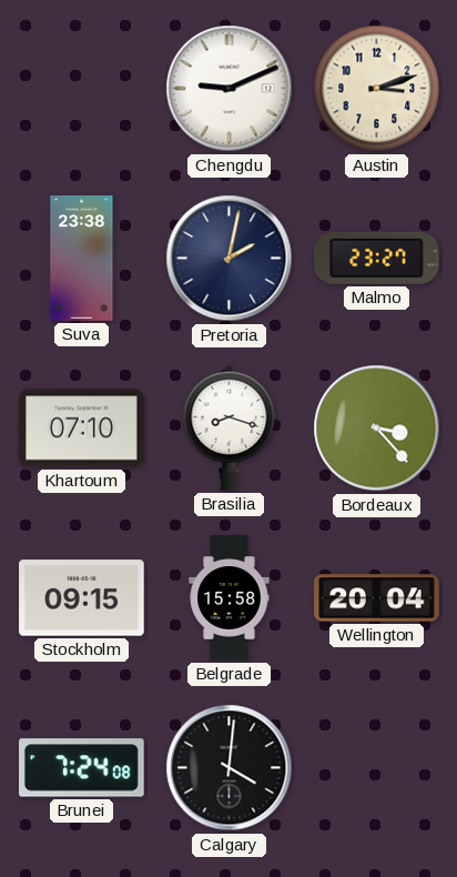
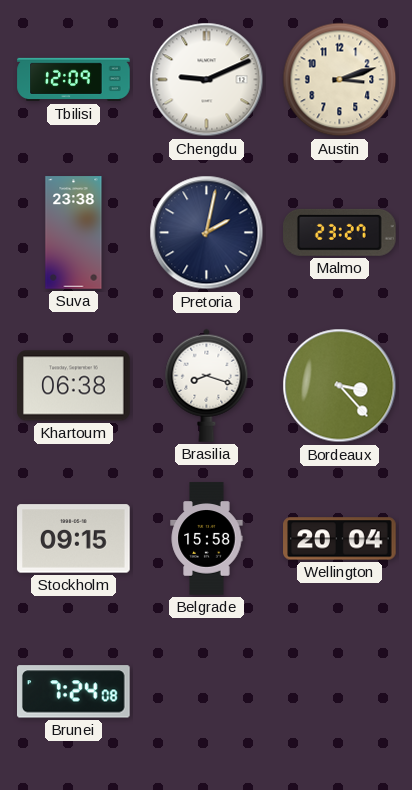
Tbilisi: none -> 12:09 (74, 80)
Khartoum: 07:10 -> 06:38 (74, 386)
Calgary: 4:01 -> none (230, 768)
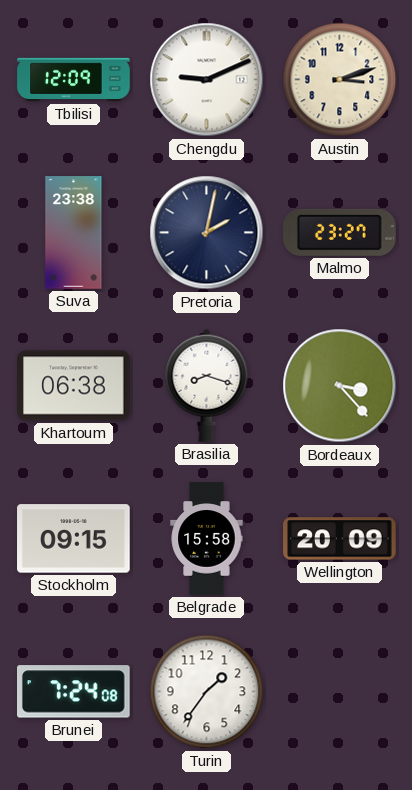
Wellington: 20:04 -> 20:09 (340, 539)
Turin: none -> 1:36 (207, 692)
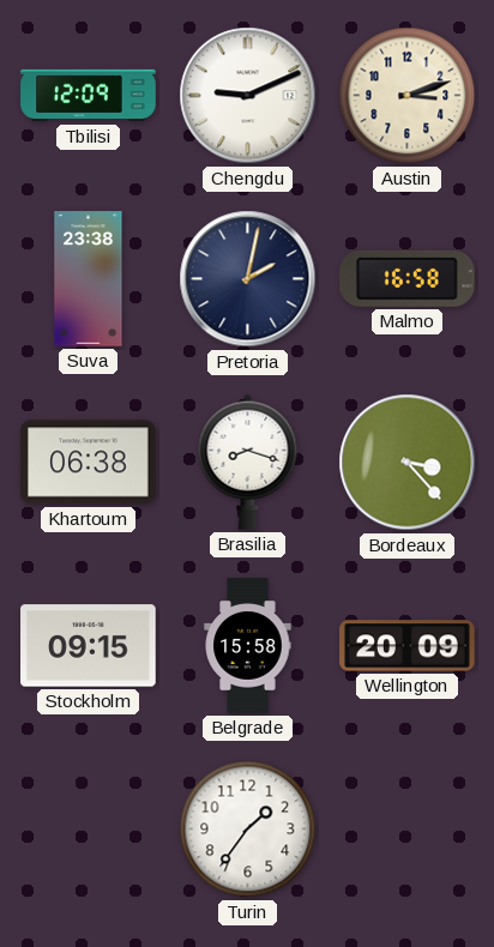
Malmo: 23:27 -> 16:58 (408, 278)
Brunei: 7:24 -> none (74, 692)
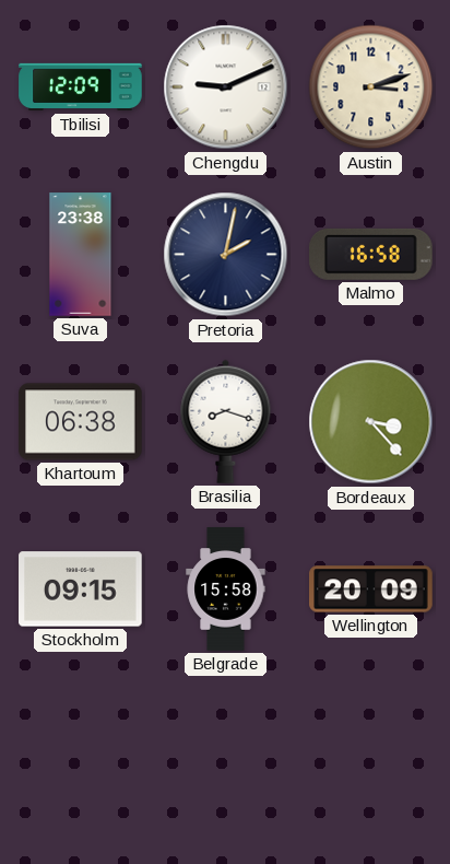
Turin: 1:36 -> none (248, 830)
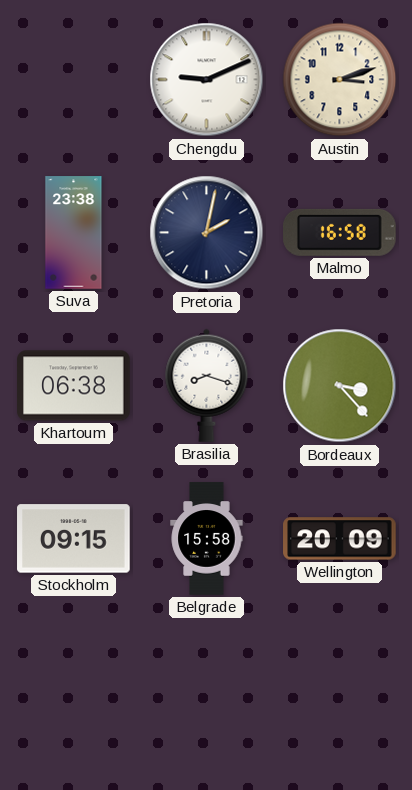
Tbilisi: 12:09 -> none (81, 87)
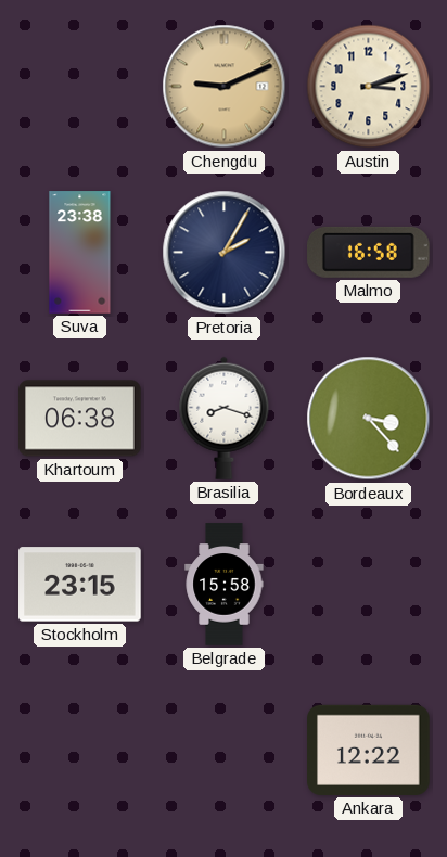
Chengdu dial: white -> champagne (225, 87)
Pretoria: 2:02 -> 2:05 (225, 253)
Stockholm: 09:15 -> 23:15 (80, 585)
Wellington: 20:09 -> none (340, 539)
Ankara: none -> 12:22 (369, 750)
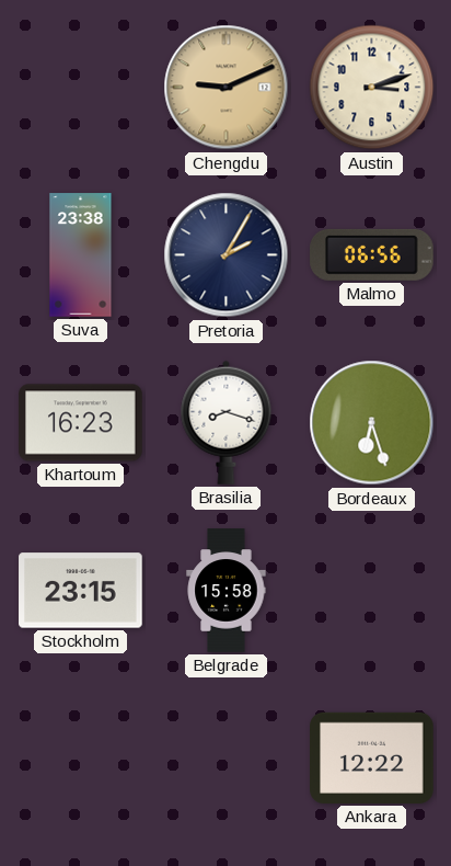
Malmo: 16:58 -> 06:56 (372, 254)
Khartoum: 06:38 -> 16:23 (81, 423)
Bordeaux: 3:23 -> 6:27 (372, 423)
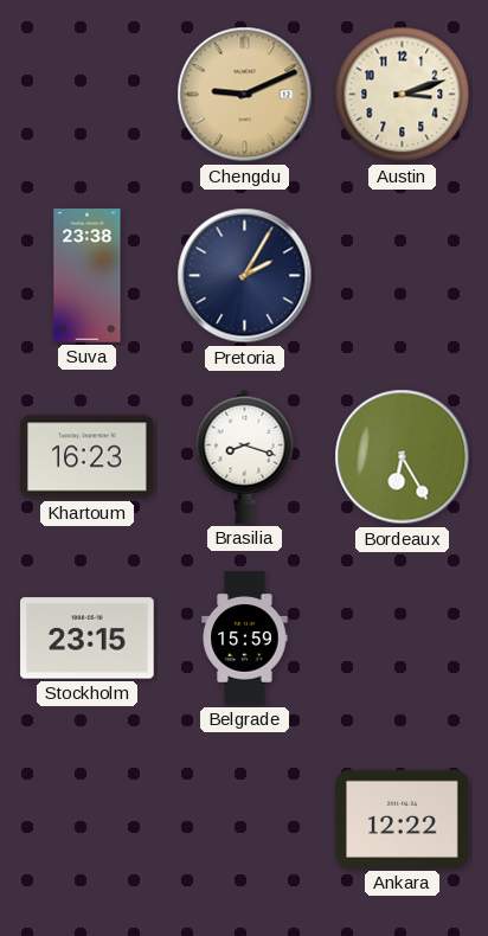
Malmo: 06:56 -> none (372, 254)
Bordeaux: 6:27 -> 6:25 (403, 457)
Belgrade: 15:58 -> 15:59 (245, 639)
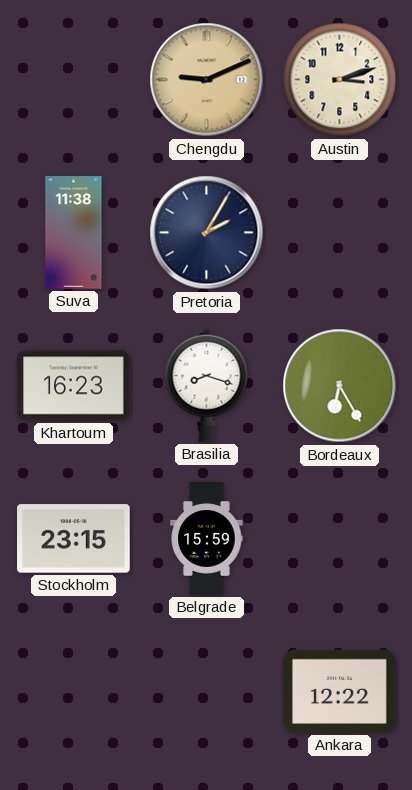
Suva: 23:38 -> 11:38 (74, 233)
